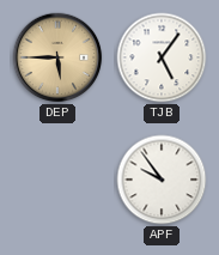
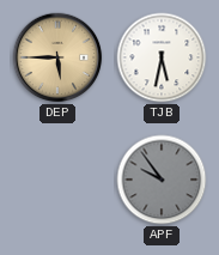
TJB: 5:06 -> 5:32 (162, 57)
APF dial: white -> grey (162, 180)
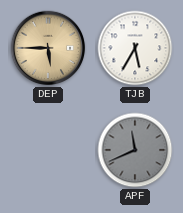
TJB: 5:32 -> 5:35 (135, 48)
APF: 9:54 -> 11:41 (135, 150)
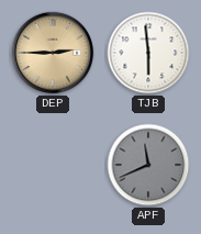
DEP: 5:45 -> 2:45 (53, 53)
TJB: 5:35 -> 5:59 (148, 53)
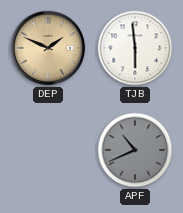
DEP: 2:45 -> 1:49 (48, 48)
APF: 11:41 -> 10:41 (135, 150)
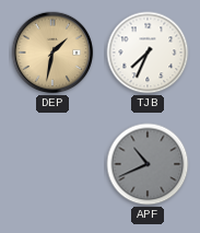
DEP: 1:49 -> 1:32 (52, 53)
TJB: 5:59 -> 7:34 (148, 53)
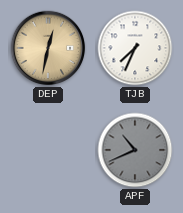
DEP: 1:32 -> 12:32 (48, 48)
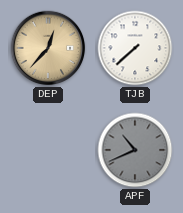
DEP: 12:32 -> 12:37 (48, 48)
TJB: 7:34 -> 7:38 (135, 48)
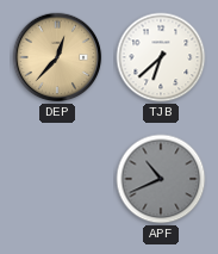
TJB: 7:38 -> 6:38 (161, 57)
